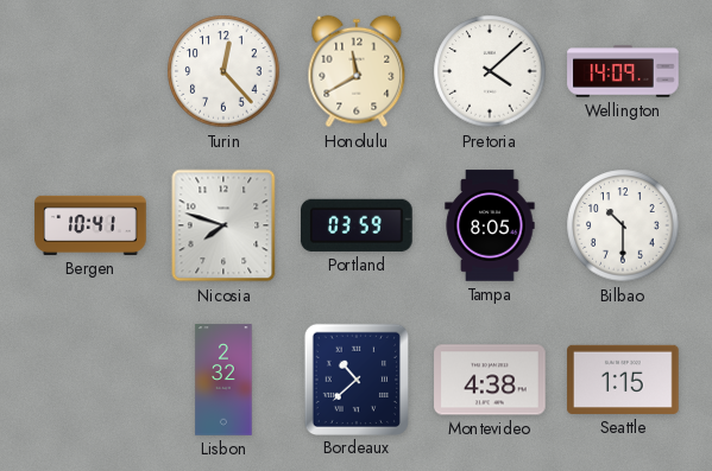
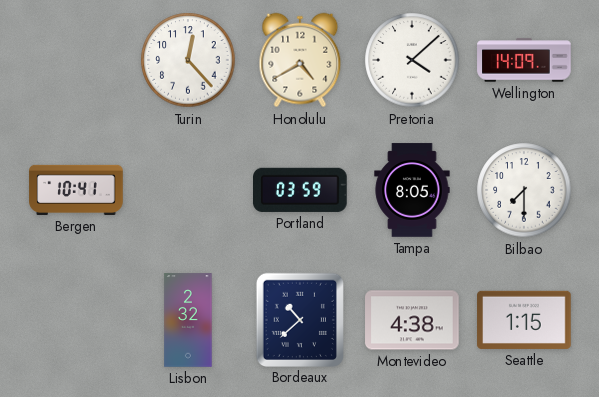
Honolulu: 11:40 -> 4:40 (300, 60)
Nicosia: 7:48 -> none (223, 225)
Bilbao: 10:30 -> 7:30 (524, 190)
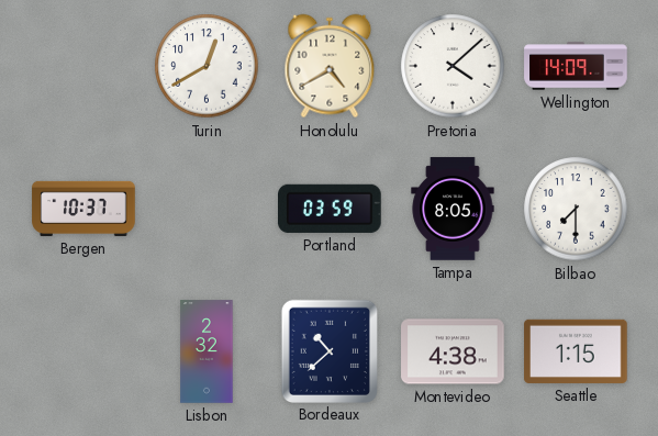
Turin: 12:23 -> 12:40 (207, 66)
Bergen: 10:41 -> 10:37 (83, 209)
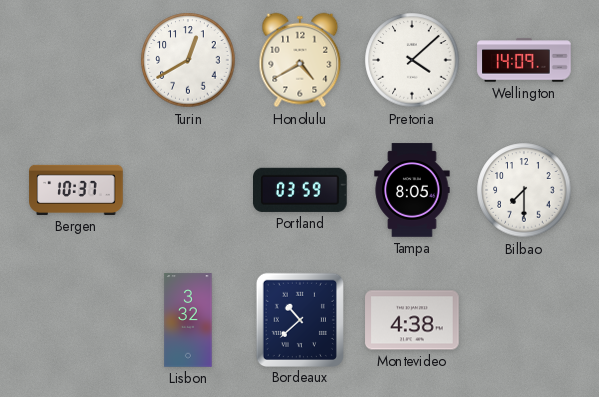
Lisbon: 2:32 -> 3:32 (188, 320)
Seattle: 1:15 -> none (576, 351)
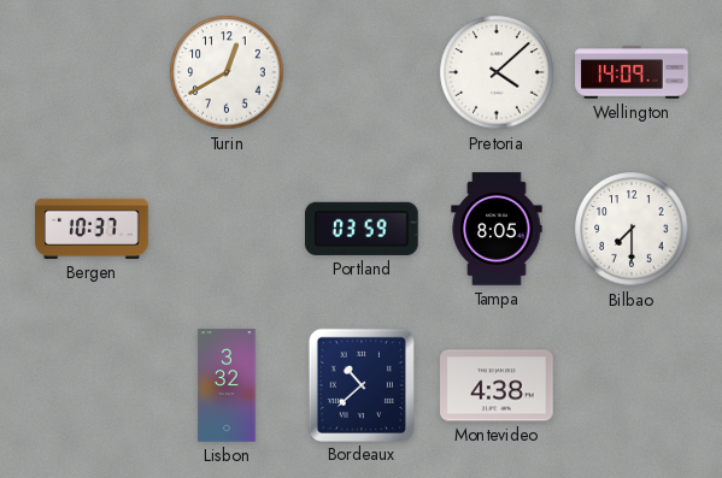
Honolulu: 4:40 -> none (300, 60)
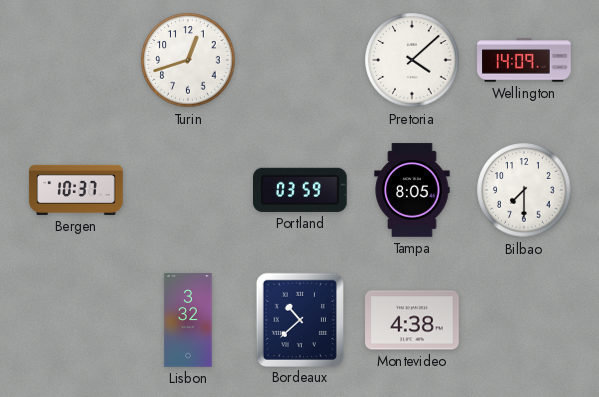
Turin: 12:40 -> 12:42 (188, 60)
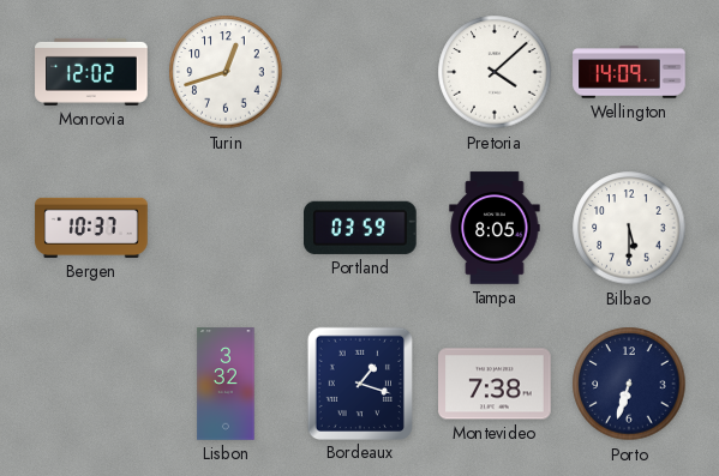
Monrovia: none -> 12:02 (91, 72)
Bilbao: 7:30 -> 5:30 (629, 228)
Bordeaux: 10:38 -> 1:18 (359, 382)
Montevideo: 4:38 -> 7:38 (495, 384)
Porto: none -> 6:33 (629, 384)
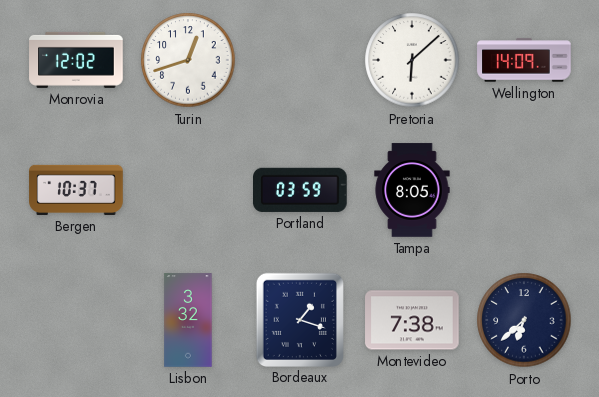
Pretoria: 4:08 -> 6:08 (412, 60)
Bilbao: 5:30 -> none (629, 228)
Porto: 6:33 -> 6:38 (524, 320)
